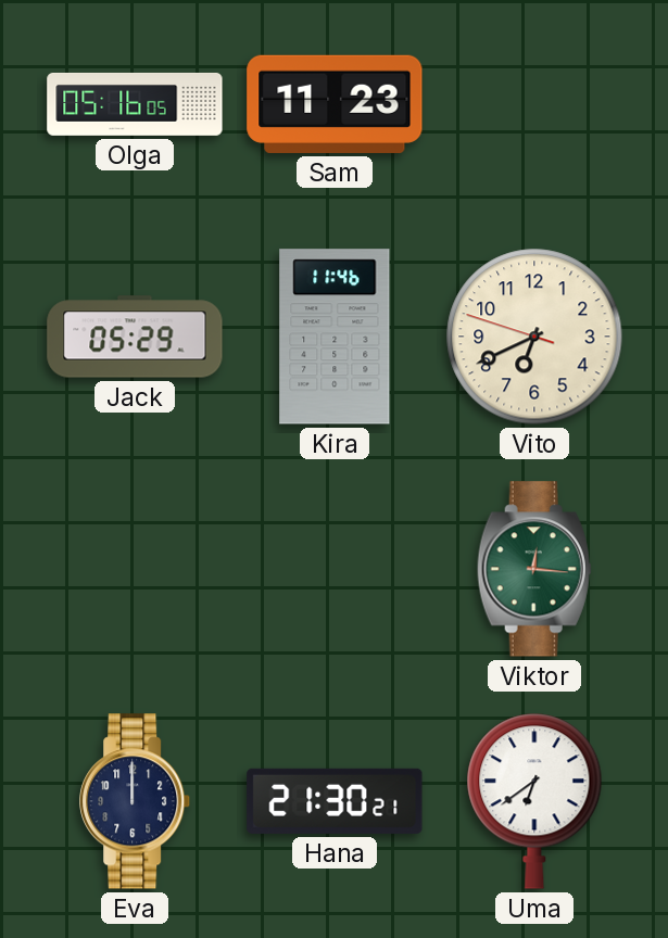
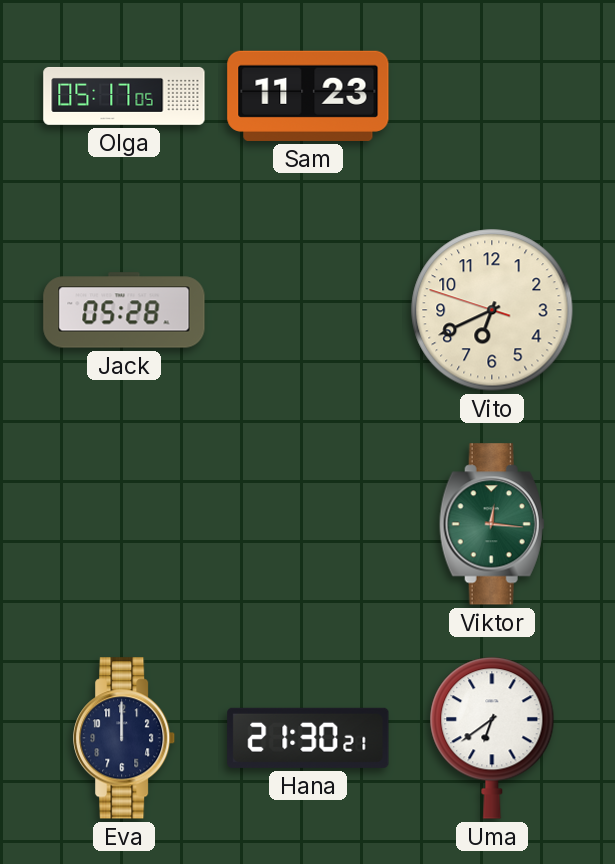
Olga: 05:16 -> 05:17 (124, 96)
Jack: 05:29 -> 05:28 (124, 310)
Kira: 11:46 -> none (335, 337)
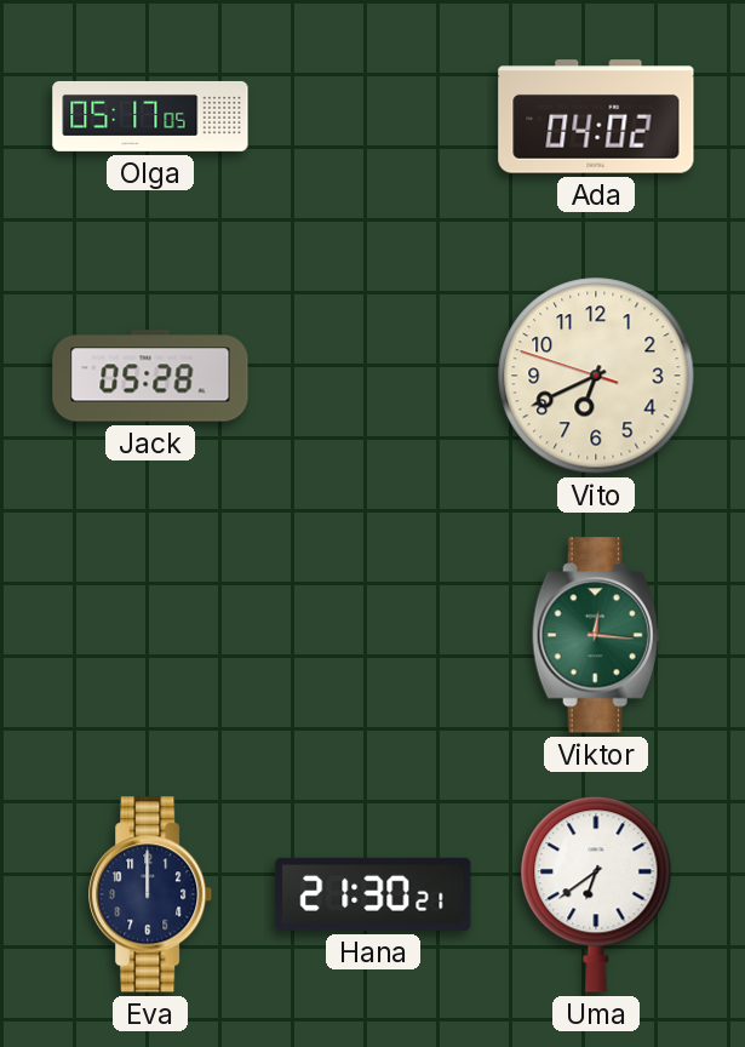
Sam: 11:23 -> none (308, 96)
Ada: none -> 04:02 (596, 116)
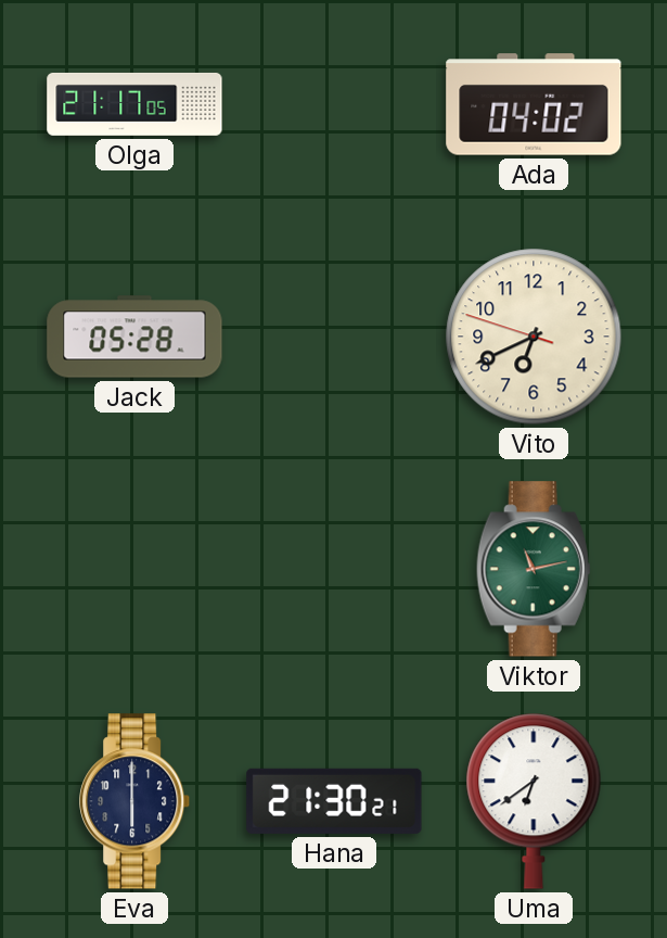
Olga: 05:17 -> 21:17 (134, 104)
Viktor: 12:16 -> 11:13 (534, 569)
Eva: 12:00 -> 6:00 (136, 801)
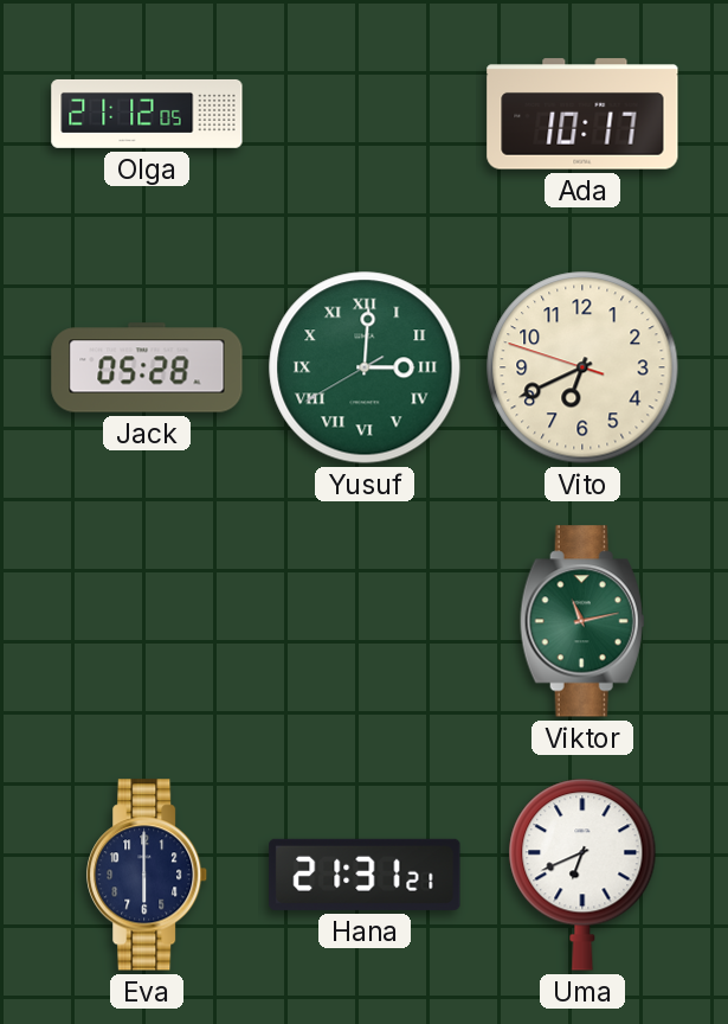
Olga: 21:17 -> 21:12 (147, 114)
Ada: 04:02 -> 10:17 (582, 114)
Yusuf: none -> 3:00 (365, 367)
Hana: 21:30 -> 21:31 (365, 875)
Uma: 6:39 -> 6:41 (582, 875)
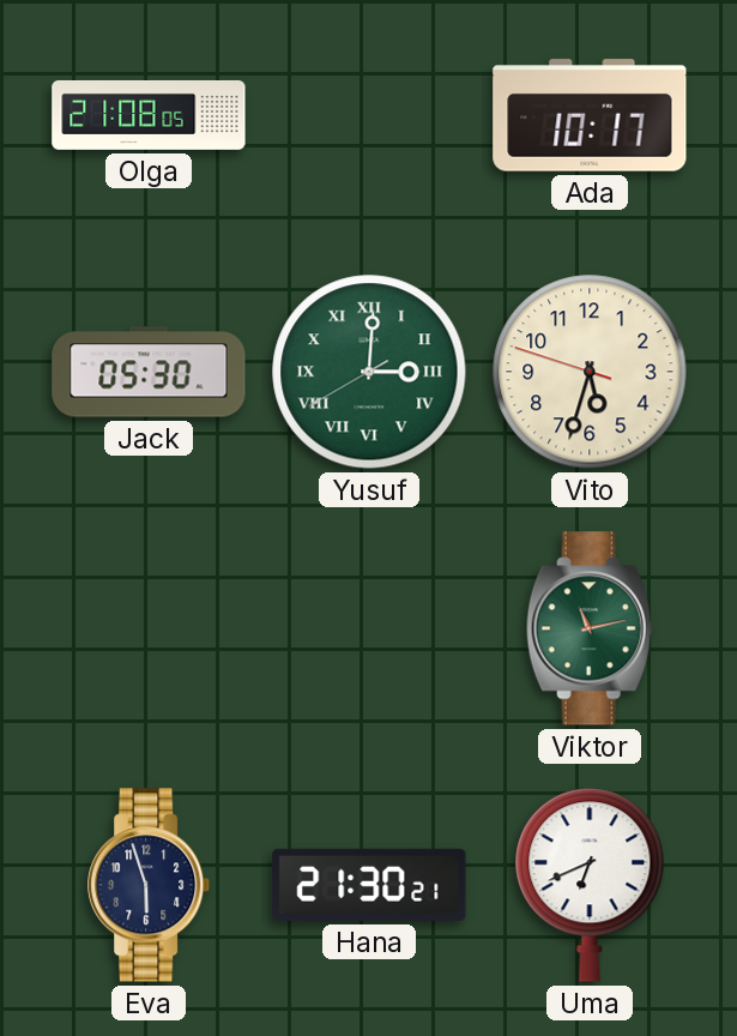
Olga: 21:12 -> 21:08 (149, 115)
Jack: 05:28 -> 05:30 (149, 372)
Vito: 6:40 -> 5:32 (590, 372)
Eva: 6:00 -> 5:57 (150, 885)
Hana: 21:31 -> 21:30 (369, 885)
